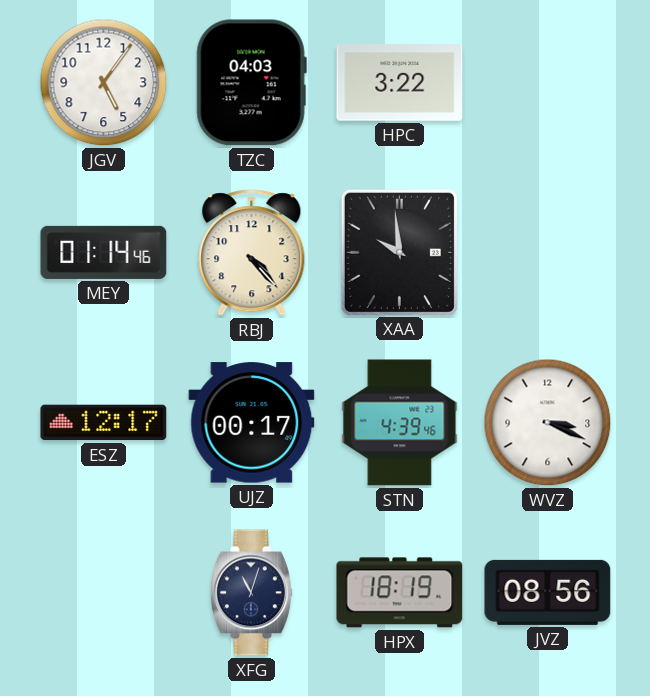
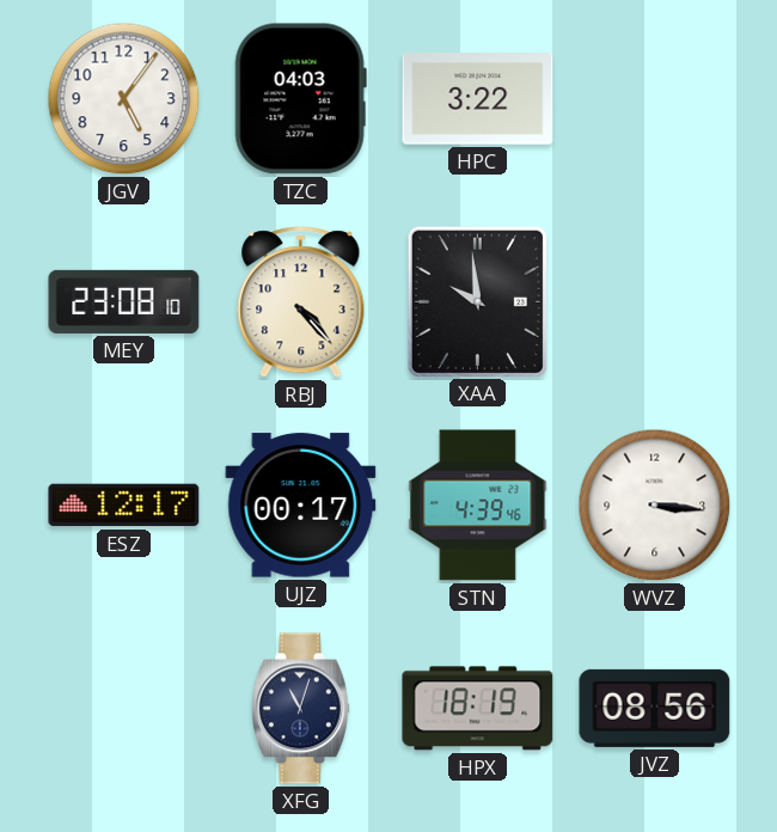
MEY: 01:14 -> 23:08 (124, 301)
WVZ: 3:19 -> 3:16 (655, 506)
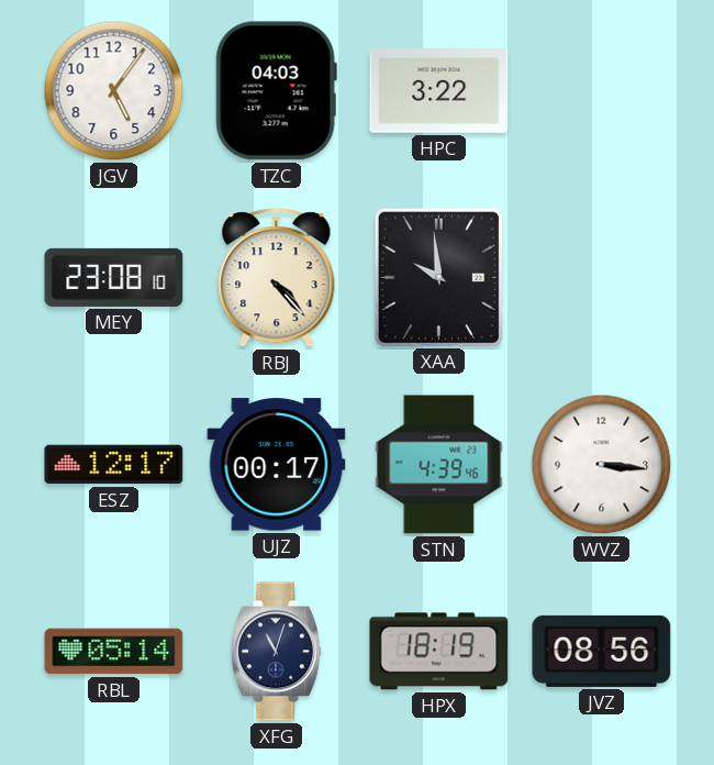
RBL: none -> 05:14 (114, 652)
